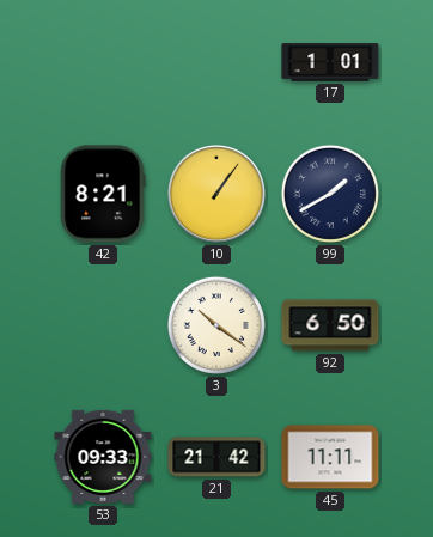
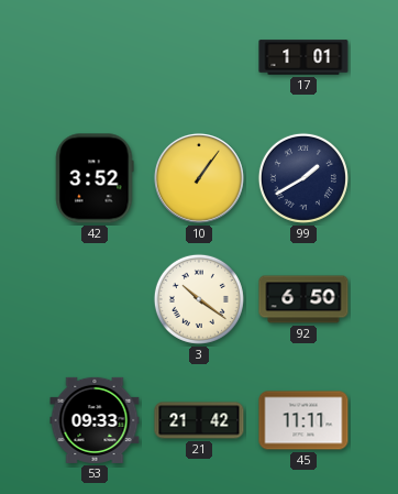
42: 8:21 -> 3:52 (95, 178)
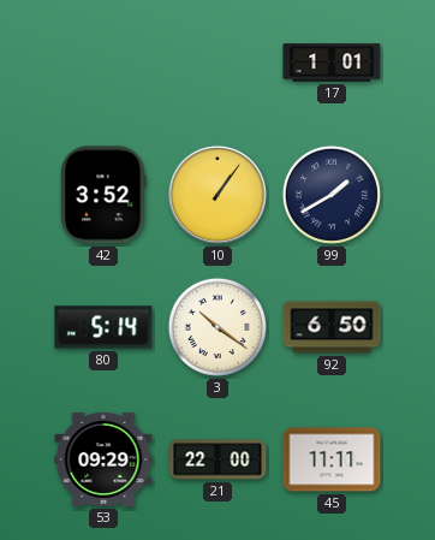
80: none -> 5:14 (103, 327)
53: 09:33 -> 09:29 (103, 459)
21: 21:42 -> 22:00 (218, 459)
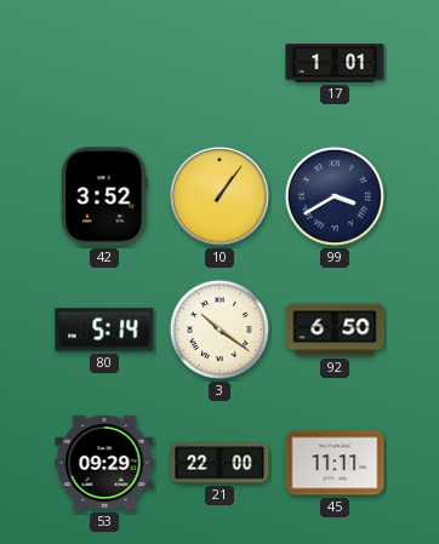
99: 1:40 -> 3:40 (335, 196)
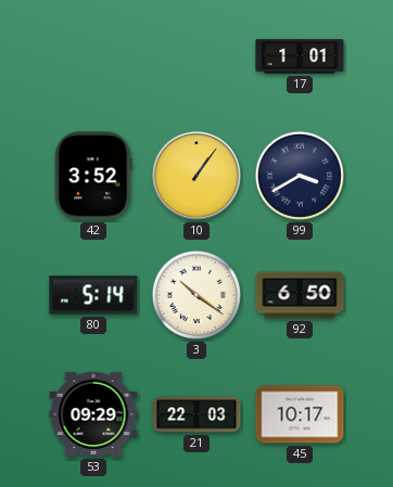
21: 22:00 -> 22:03 (196, 414)
45: 11:11 -> 10:17 (300, 414)
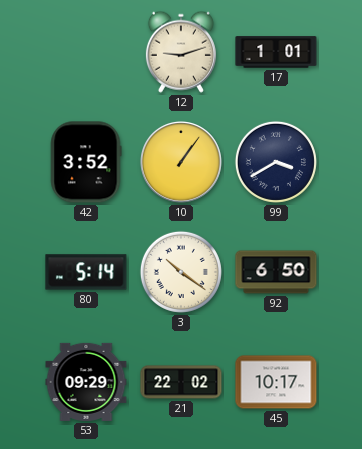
12: none -> 9:12 (181, 52)
21: 22:03 -> 22:02 (181, 382)
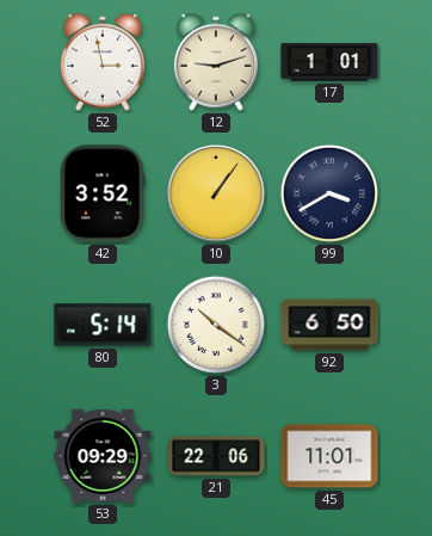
52: none -> 2:58 (103, 62)
21: 22:02 -> 22:06 (216, 456)
45: 10:17 -> 11:01 (329, 456)
